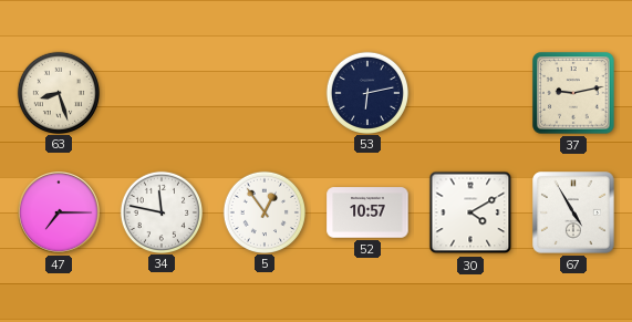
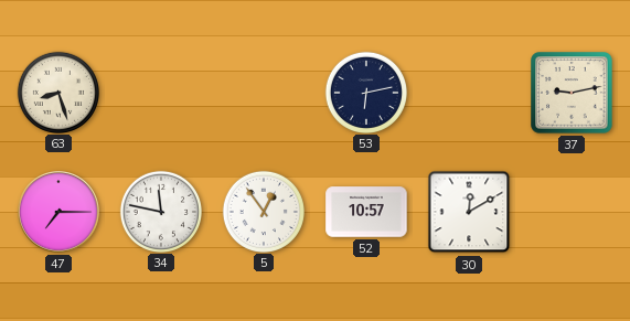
30: 4:10 -> 12:10 (469, 212)
67: 4:55 -> none (573, 212)
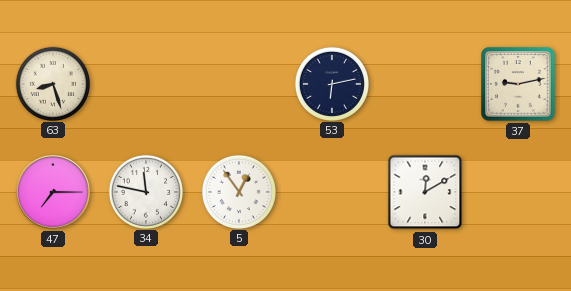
52: 10:57 -> none (366, 212)
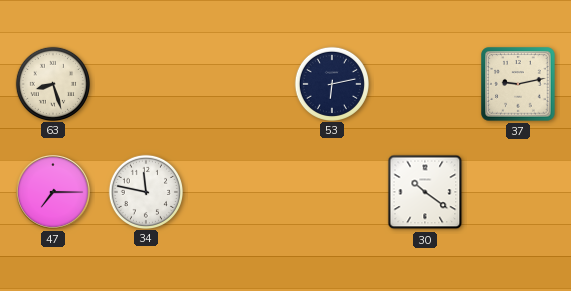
5: 12:54 -> none (238, 191)
30: 12:10 -> 10:21 (425, 192)
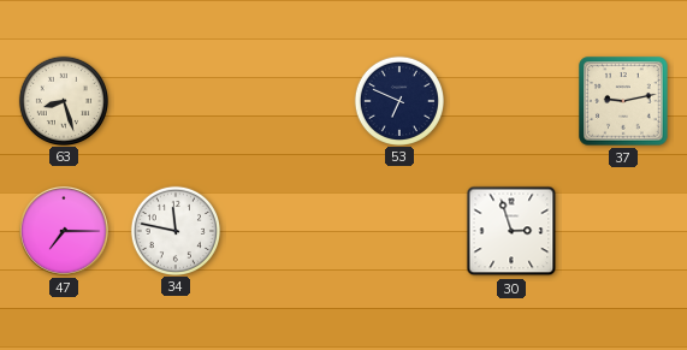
53: 6:13 -> 6:49 (398, 100)
30: 10:21 -> 2:57 (511, 231)
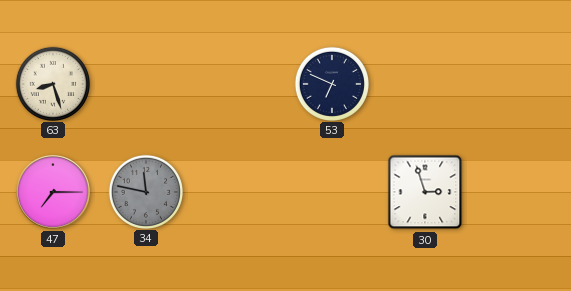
37: 9:13 -> none (623, 101)
34 dial: white -> grey (145, 191)
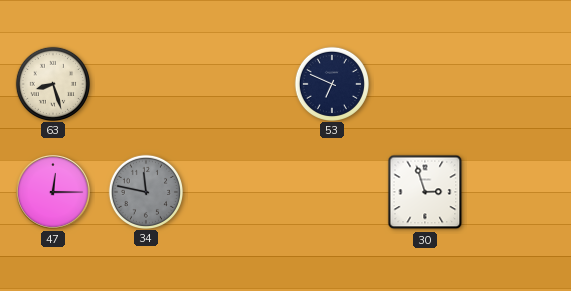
47: 7:15 -> 12:15 (54, 193)
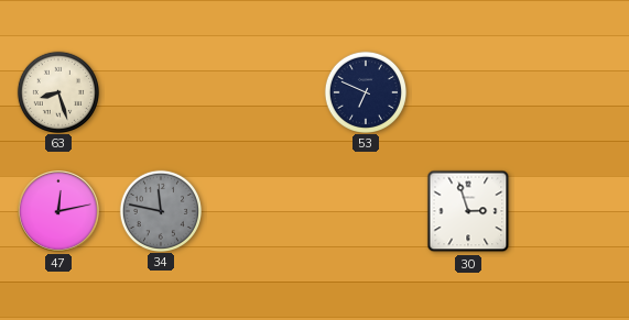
47: 12:15 -> 12:13 (59, 212)
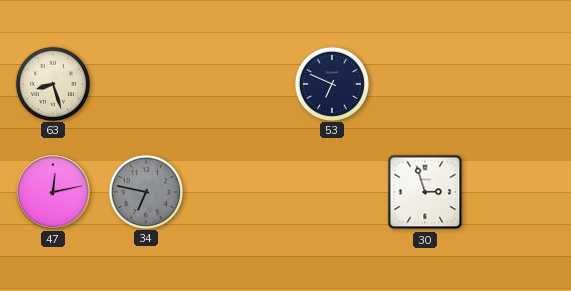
34: 11:47 -> 6:47 (145, 191)
